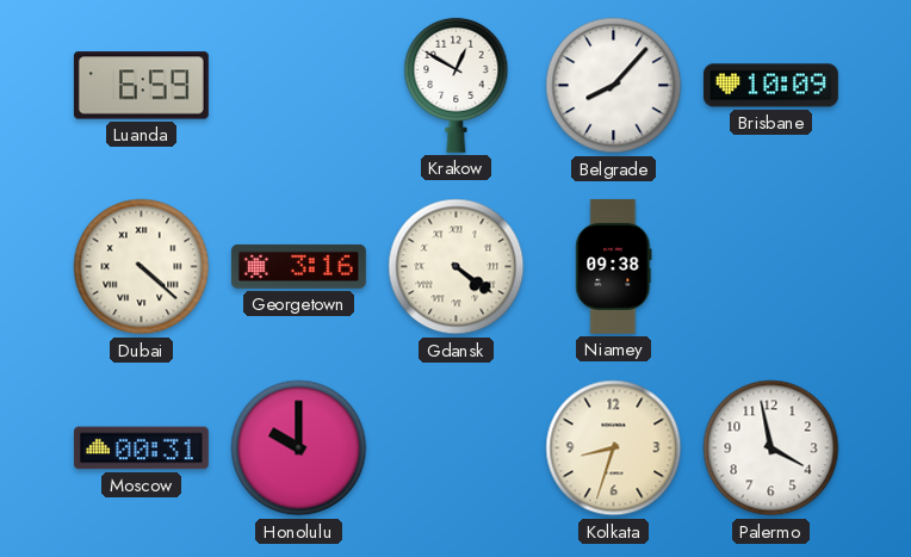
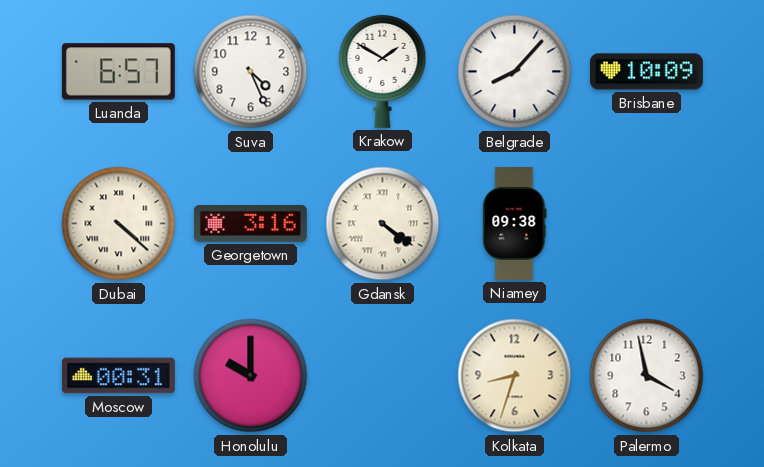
Luanda: 6:59 -> 6:57 (118, 72)
Suva: none -> 4:26 (251, 72)
Krakow: 12:50 -> 1:50 (383, 71)
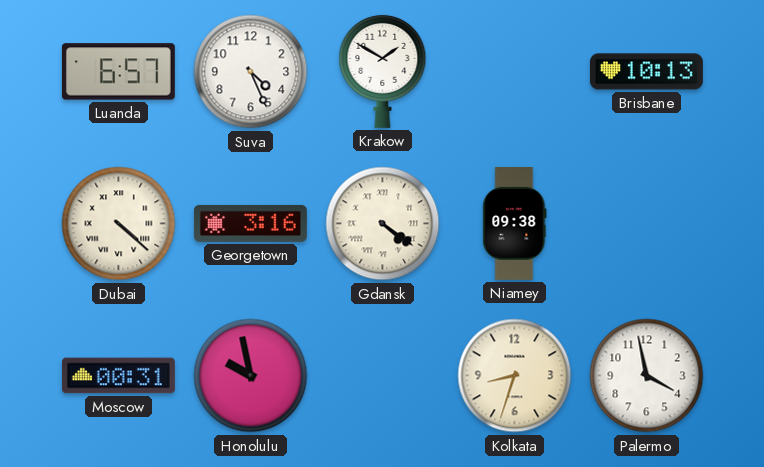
Belgrade: 8:07 -> none (515, 72)
Brisbane: 10:09 -> 10:13 (646, 72)
Honolulu: 10:00 -> 9:58 (251, 376)
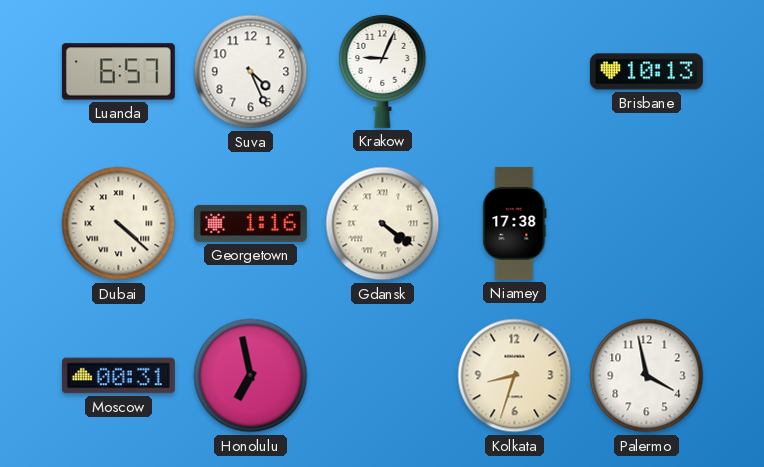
Krakow: 1:50 -> 9:04 (383, 71)
Georgetown: 3:16 -> 1:16 (250, 223)
Niamey: 09:38 -> 17:38 (515, 223)
Honolulu: 9:58 -> 6:58 (251, 376)
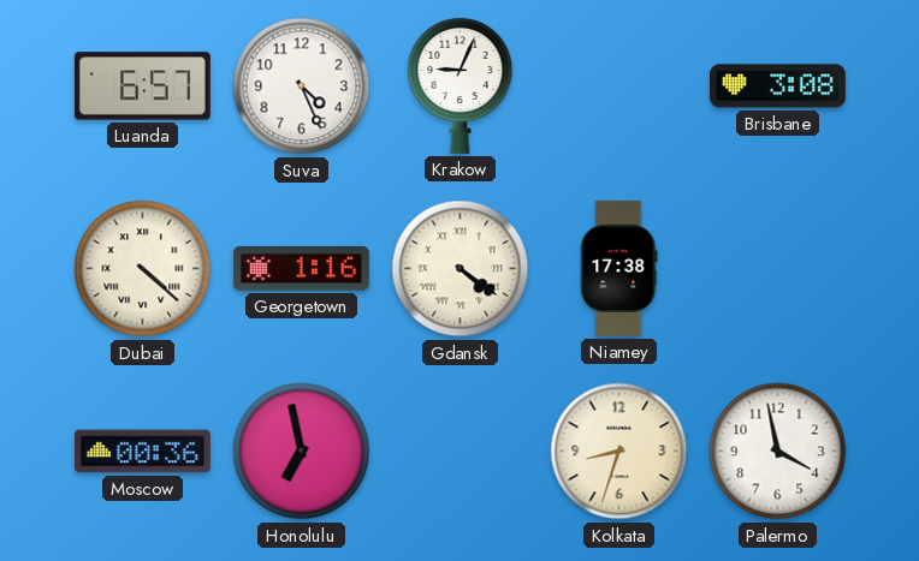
Brisbane: 10:13 -> 3:08 (777, 86)
Moscow: 00:31 -> 00:36 (142, 452)
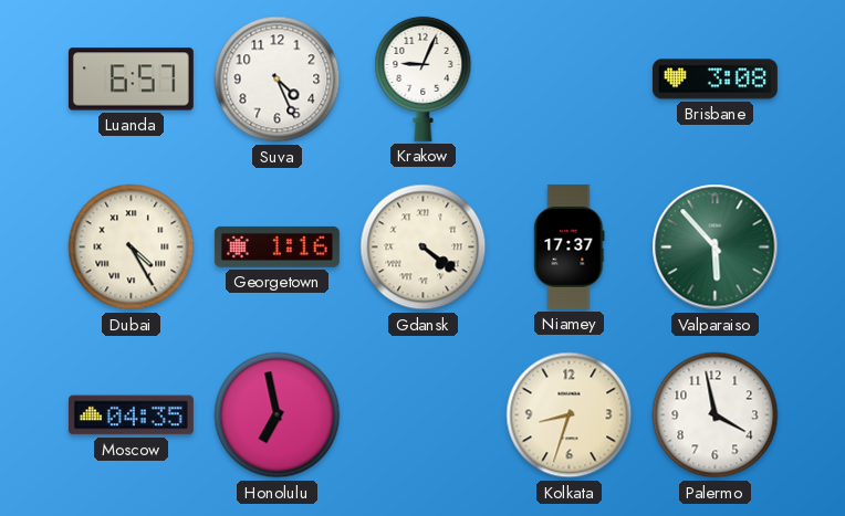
Dubai: 4:22 -> 4:25 (132, 248)
Niamey: 17:38 -> 17:37 (570, 246)
Valparaiso: none -> 5:53 (716, 248)
Moscow: 00:36 -> 04:35 (131, 415)
